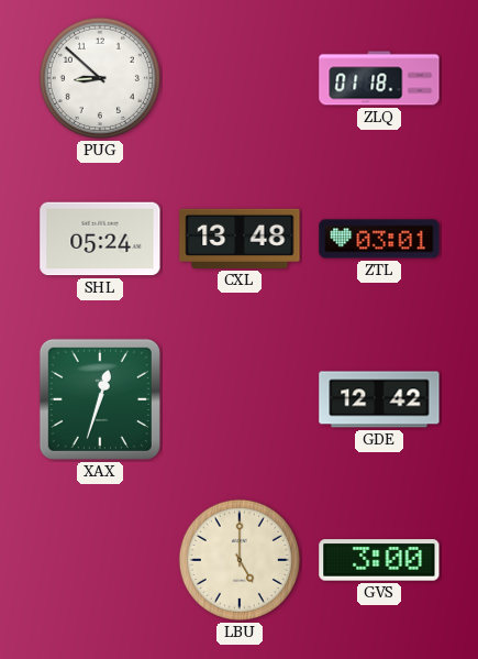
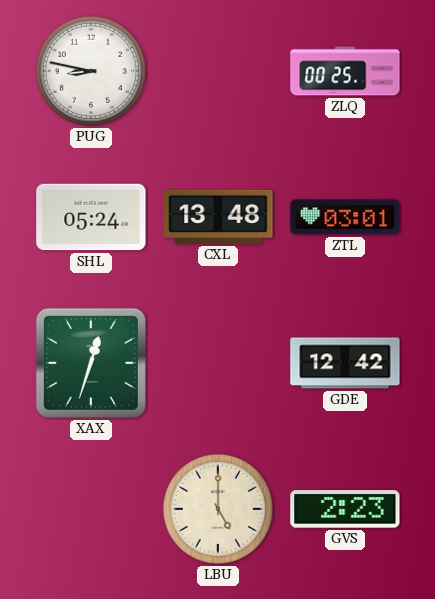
PUG: 8:52 -> 8:47 (91, 71)
ZLQ: 01:18 -> 00:25 (345, 71)
GVS: 3:00 -> 2:23 (345, 509)
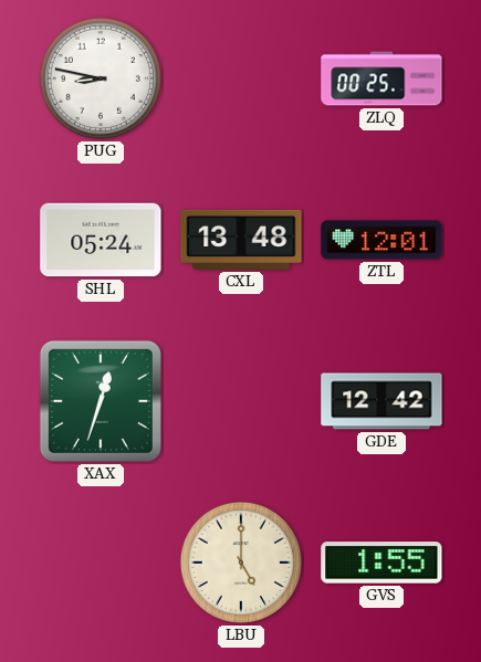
ZTL: 03:01 -> 12:01 (381, 240)
GVS: 2:23 -> 1:55 (381, 563)
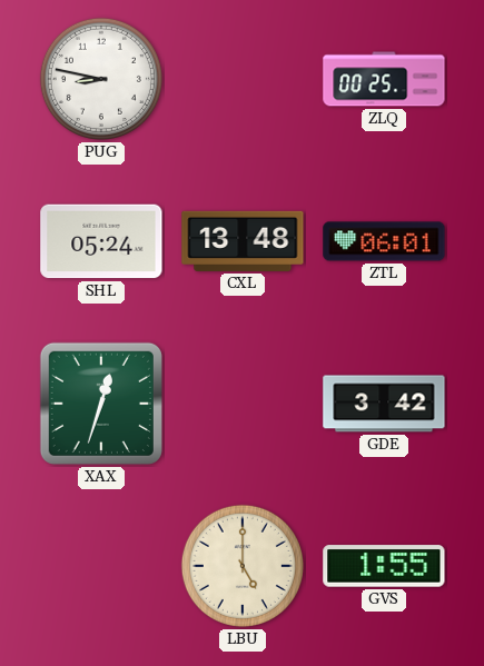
ZTL: 12:01 -> 06:01 (384, 241)
GDE: 12:42 -> 3:42 (384, 404)
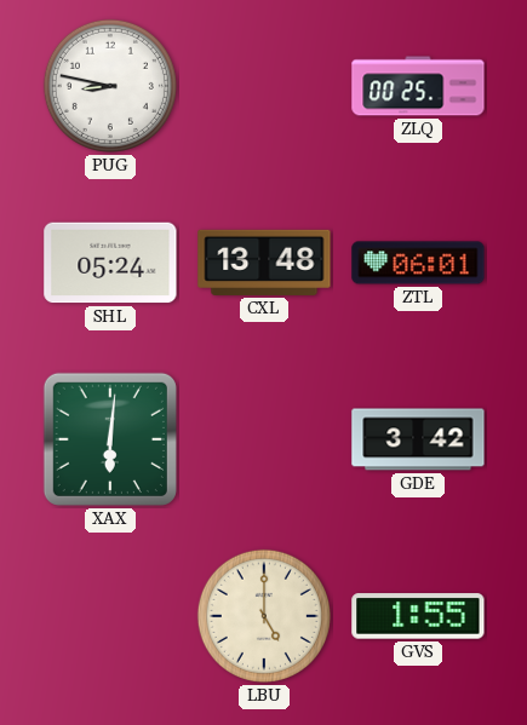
XAX: 12:33 -> 6:01 (110, 439)
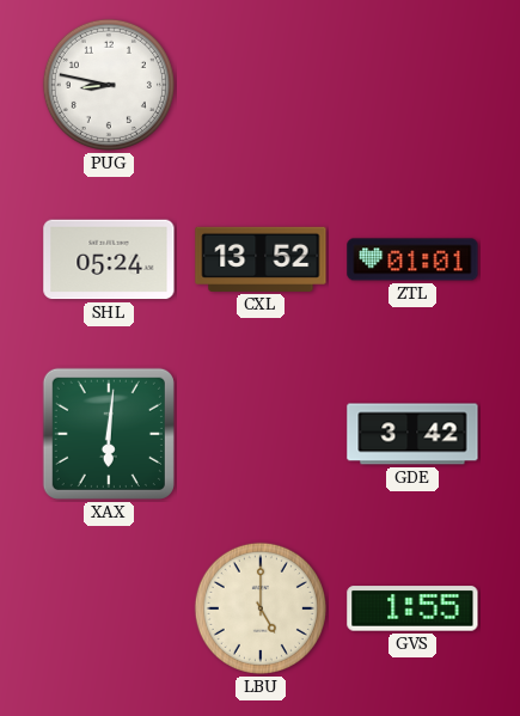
ZLQ: 00:25 -> none (418, 86)
CXL: 13:48 -> 13:52 (261, 259)
ZTL: 06:01 -> 01:01 (412, 259)
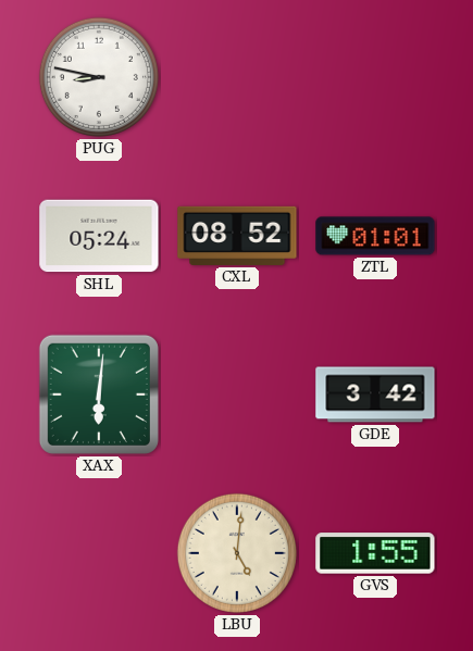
CXL: 13:52 -> 08:52 (237, 236)
LBU: 5:00 -> 5:01 (237, 553)
